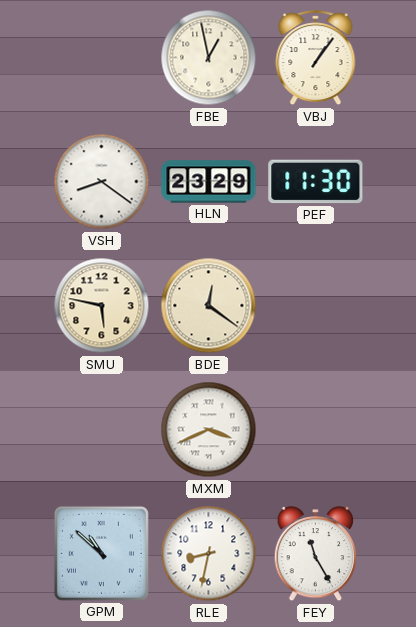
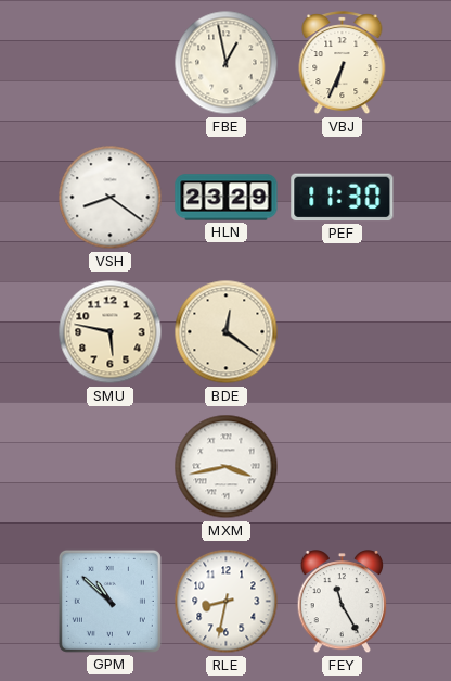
VBJ: 1:06 -> 6:34 (343, 63)
MXM: 3:41 -> 3:43 (227, 467)
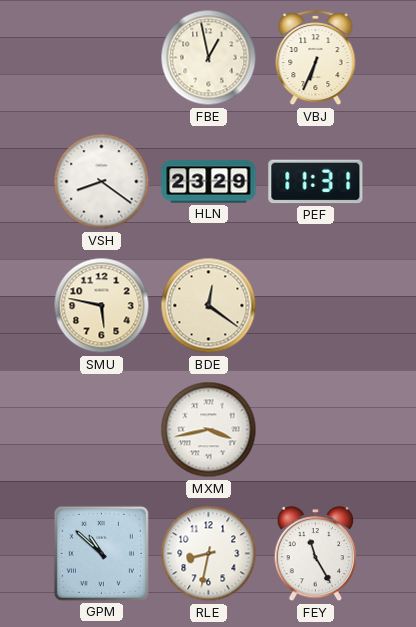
PEF: 11:30 -> 11:31 (316, 182)
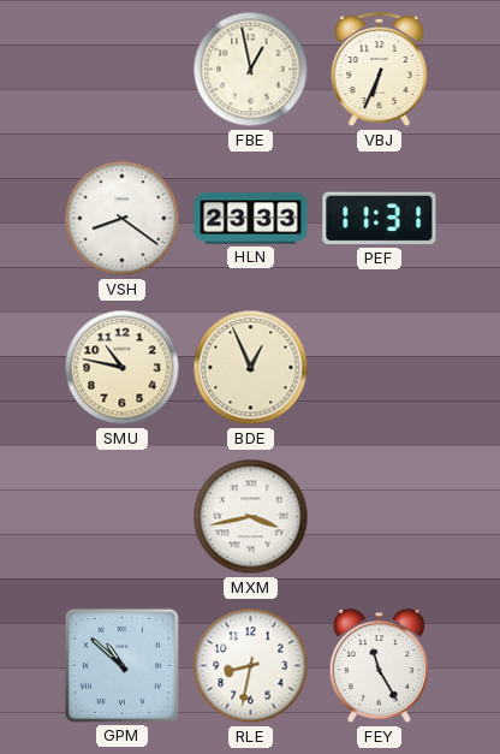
HLN: 23:29 -> 23:33 (251, 219)
SMU: 5:47 -> 10:47 (123, 368)
BDE: 12:21 -> 12:56 (251, 368)
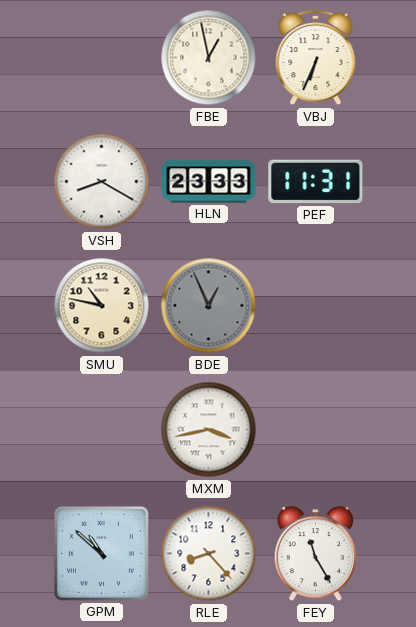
VSH: 8:21 -> 8:20 (102, 182)
BDE dial: cream -> grey (209, 306)
RLE: 8:32 -> 8:23 (209, 554)
